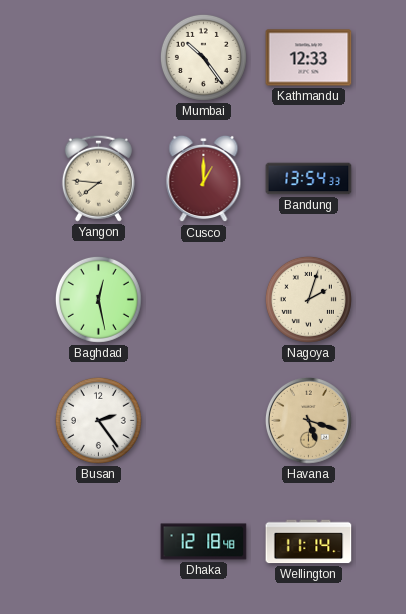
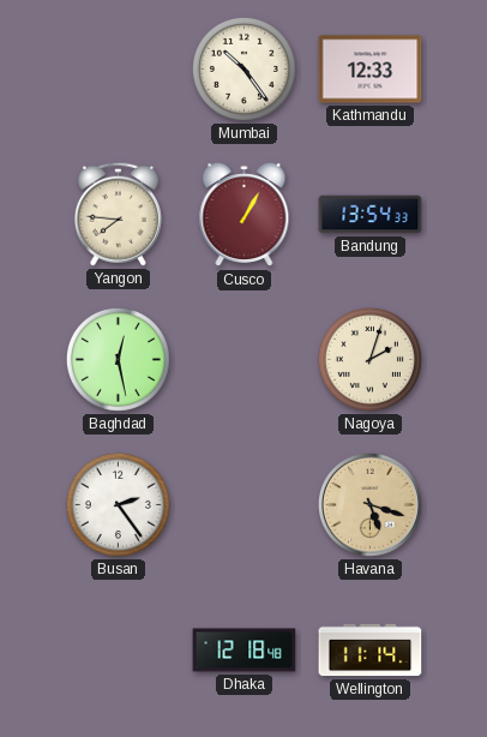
Cusco: 1:00 -> 1:05 (245, 215)
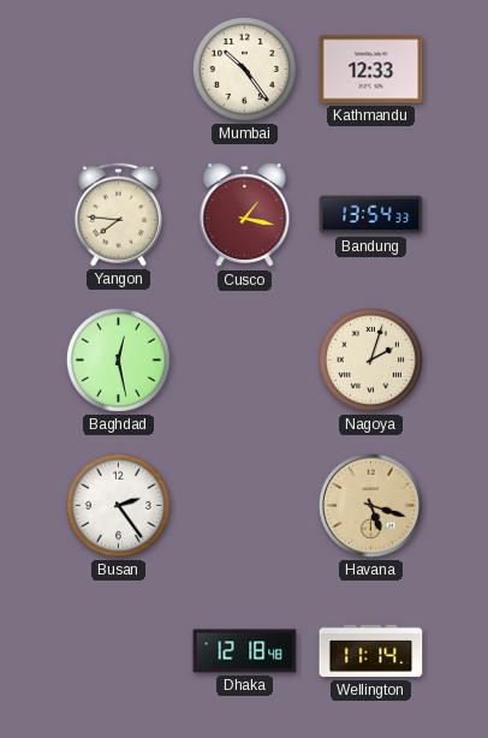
Cusco: 1:05 -> 1:17 (245, 215)
